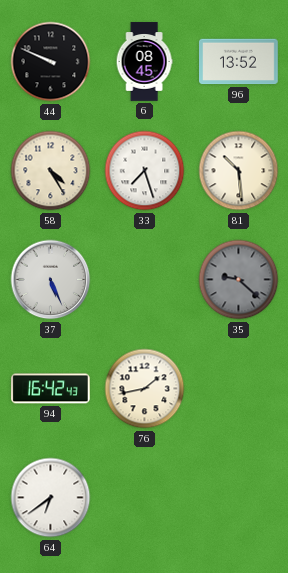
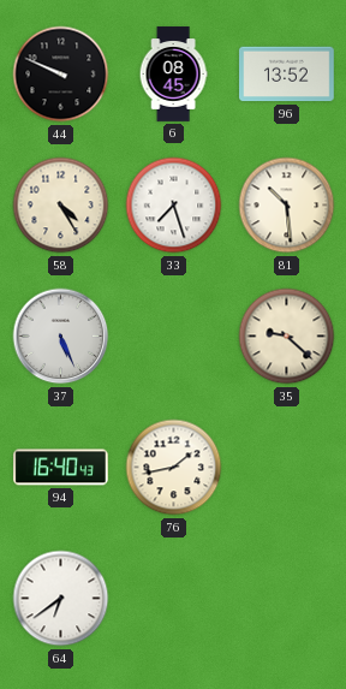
35 dial: grey -> cream (287, 337)
94: 16:42 -> 16:40 (61, 468)
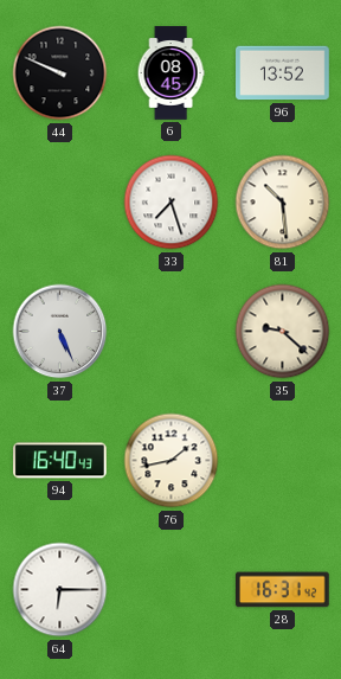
58: 4:25 -> none (61, 206)
64: 6:39 -> 6:15 (60, 590)
28: none -> 16:31 (283, 590)
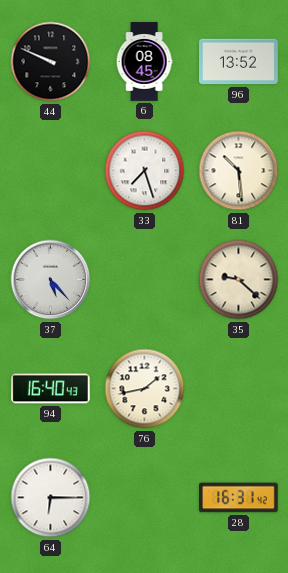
37: 5:26 -> 5:23 (51, 280)
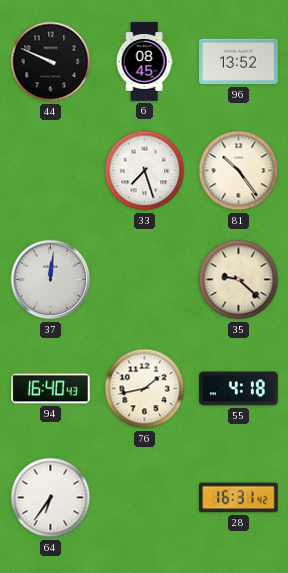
81: 10:29 -> 10:24 (239, 171)
37: 5:23 -> 12:01 (51, 280)
55: none -> 4:18 (239, 389)
64: 6:15 -> 6:36 (51, 498)
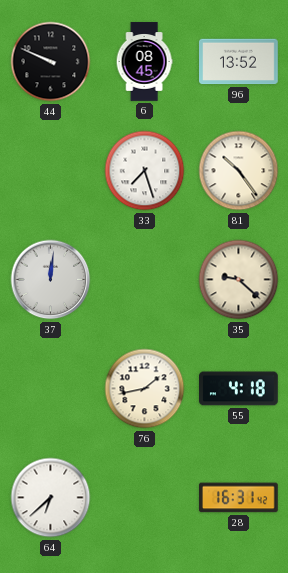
94: 16:40 -> none (51, 389)
64: 6:36 -> 6:38 (51, 498)
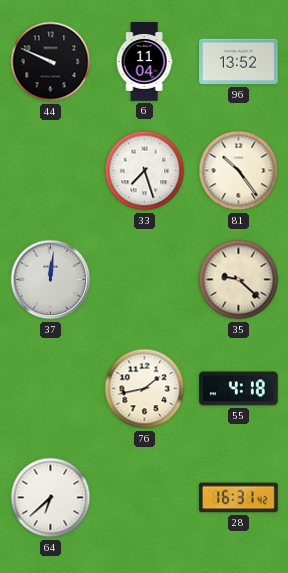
6: 08:45 -> 11:04 (144, 62)
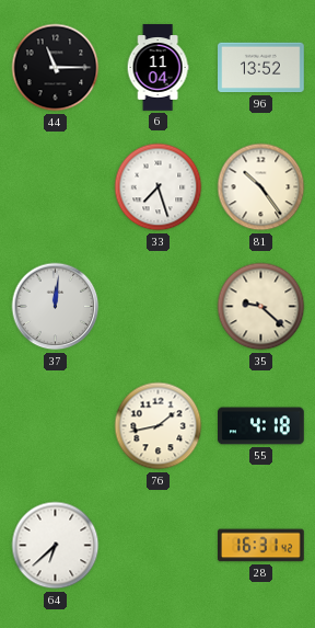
44: 9:49 -> 11:15 (56, 68)
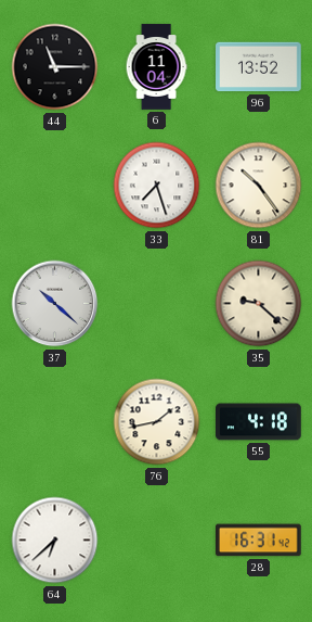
37: 12:01 -> 10:22 (55, 304)
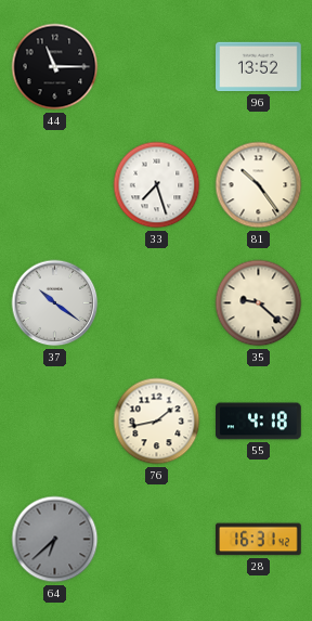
6: 11:04 -> none (156, 67)
37: 10:22 -> 10:21 (55, 303)
64 dial: white -> grey (55, 540)
